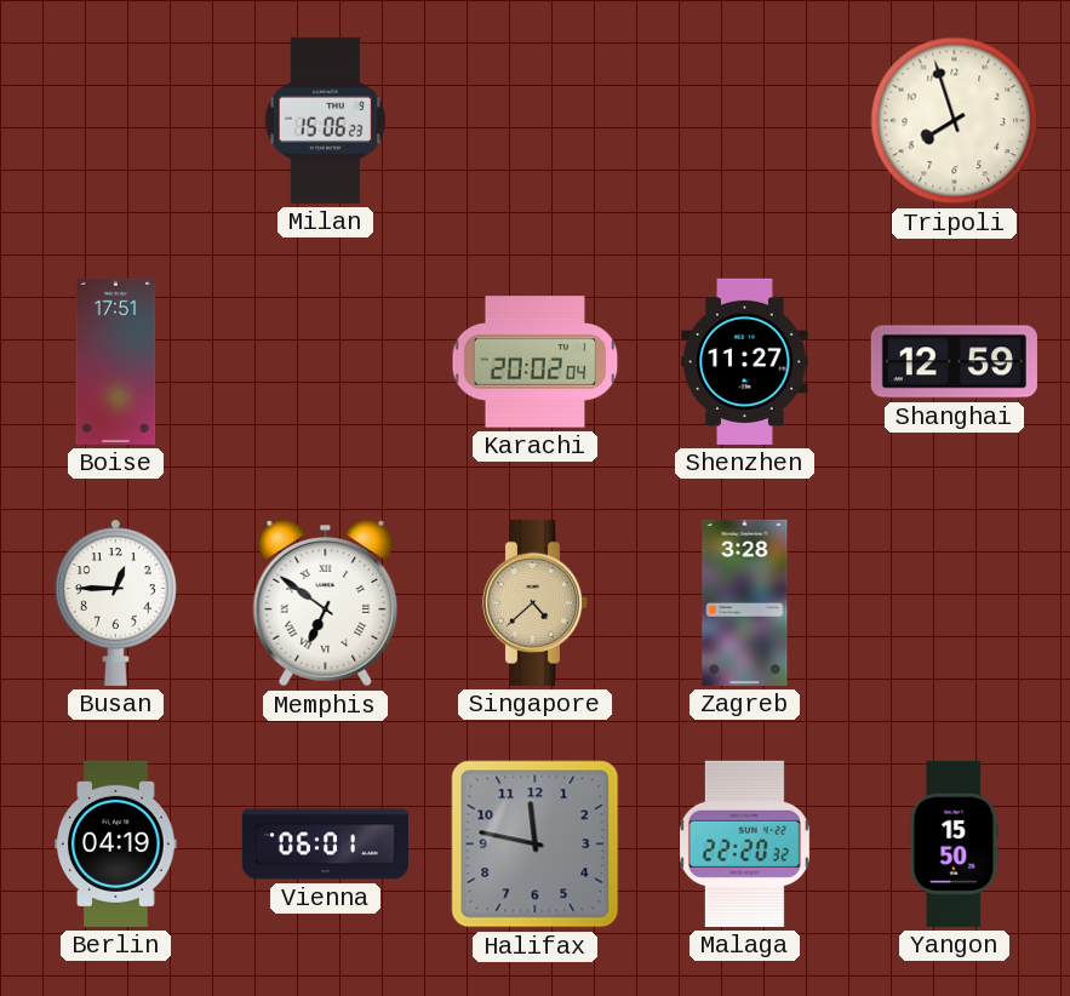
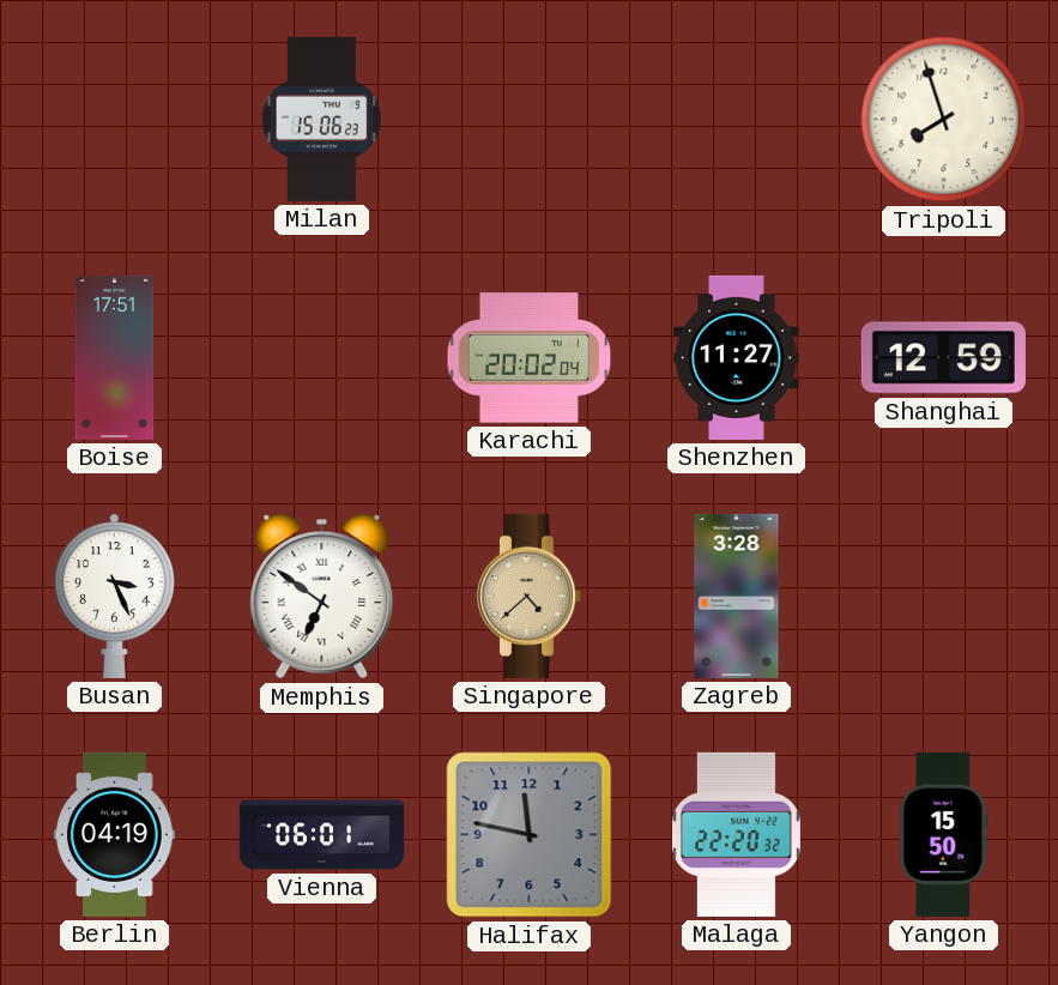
Busan: 12:45 -> 3:26 (114, 596)
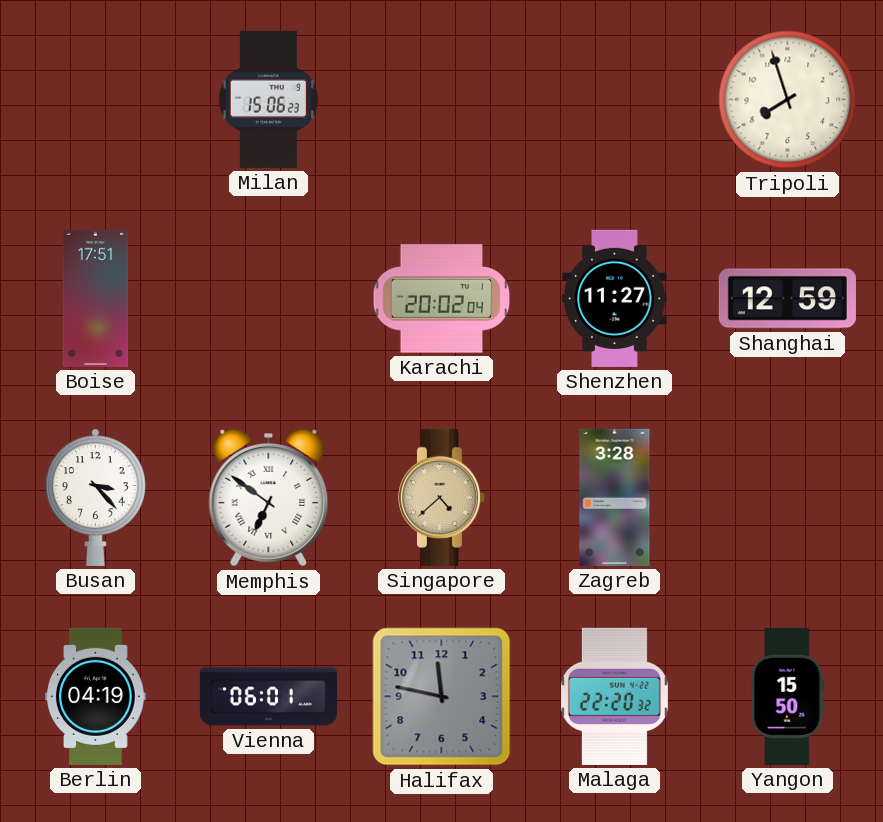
Busan: 3:26 -> 3:23 (95, 497)
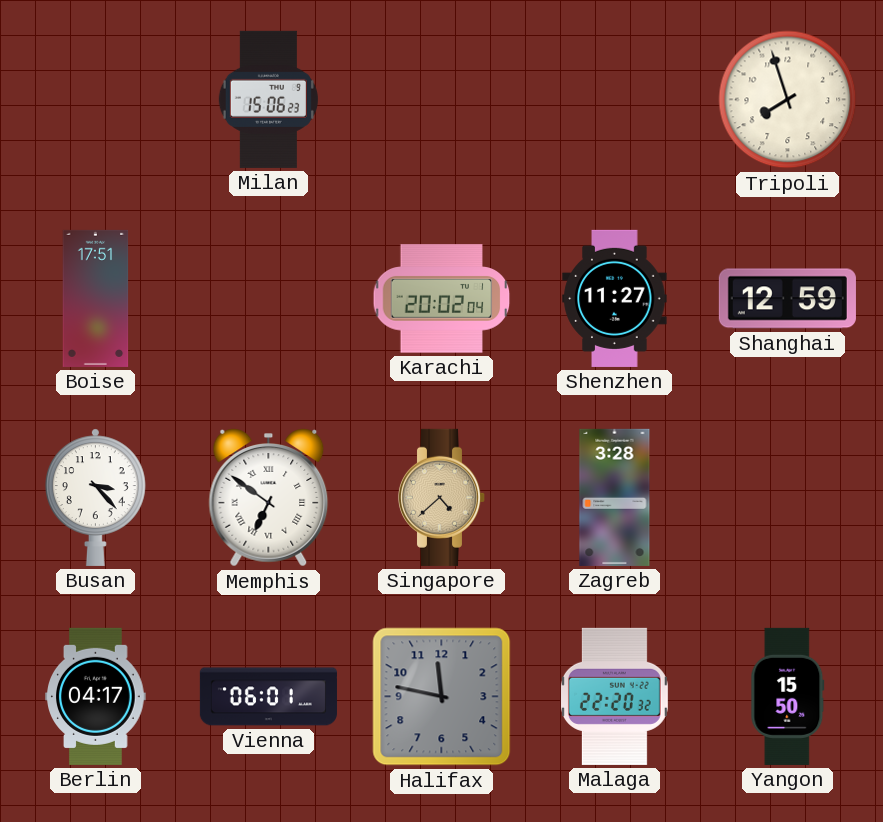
Berlin: 04:19 -> 04:17 (96, 696)
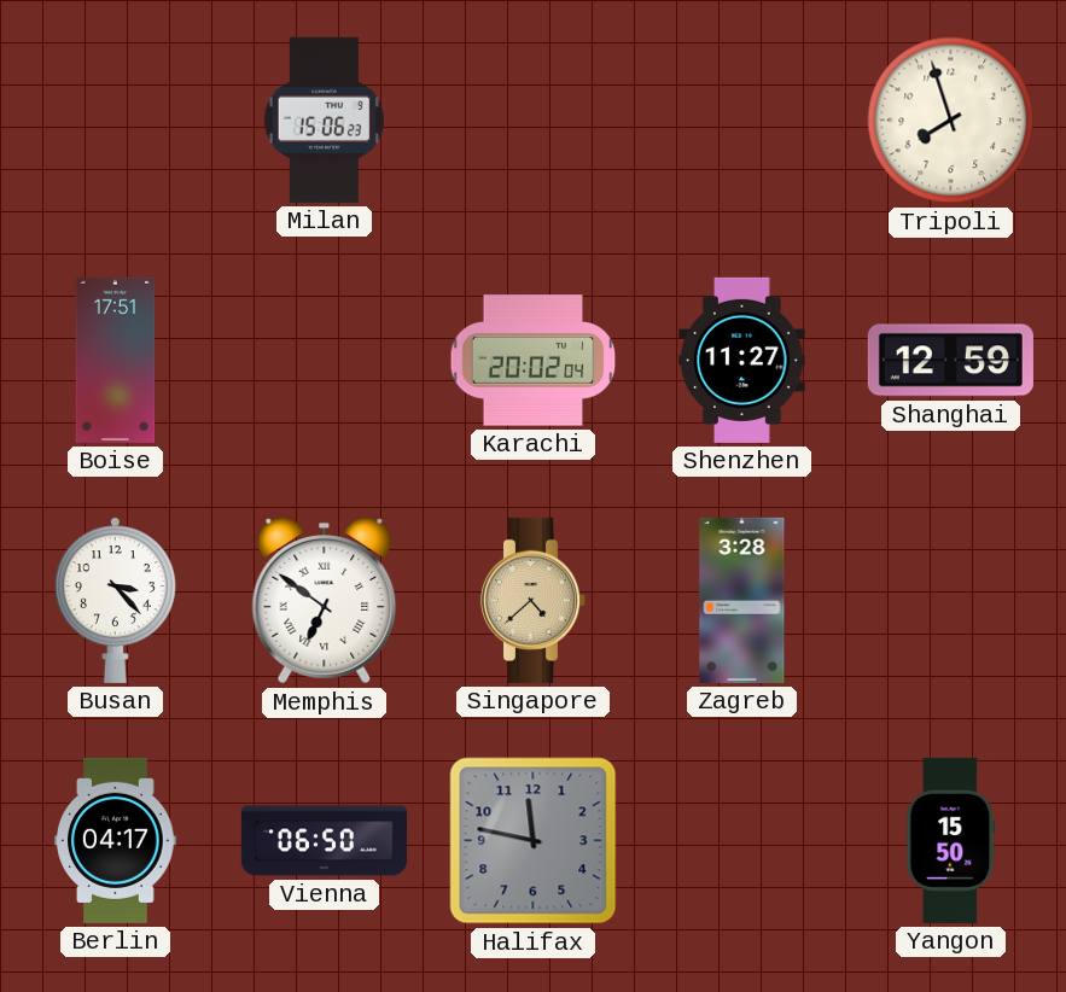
Vienna: 06:01 -> 06:50 (324, 841)
Malaga: 22:20 -> none (614, 696)
